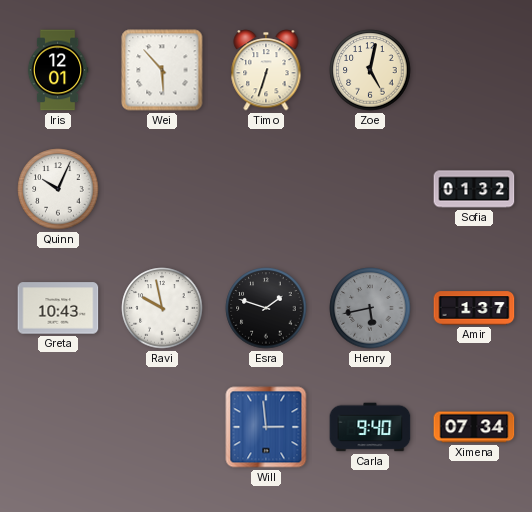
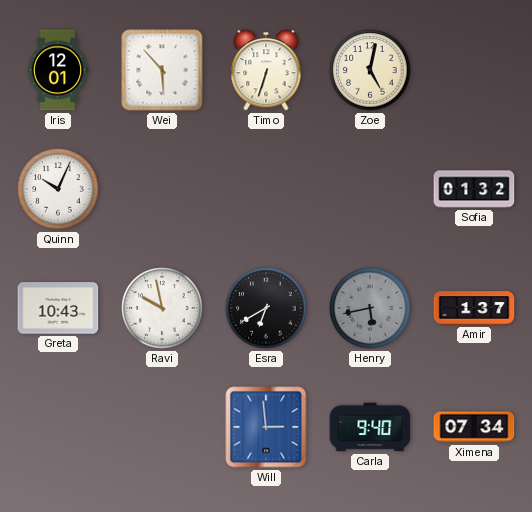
Esra: 1:48 -> 6:40 (266, 308)
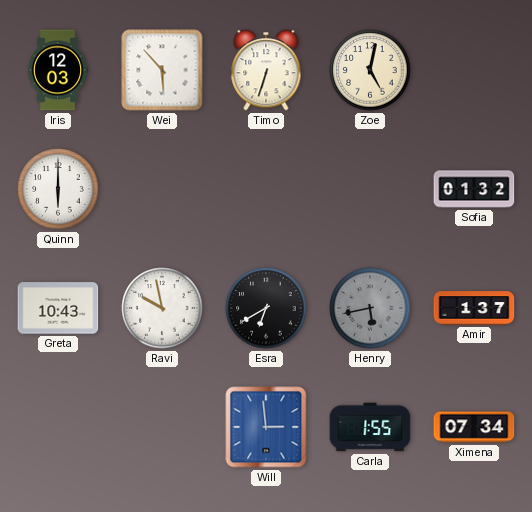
Iris: 12:01 -> 12:03 (58, 70)
Quinn: 10:04 -> 6:00 (58, 189)
Carla: 9:40 -> 1:55 (370, 427)
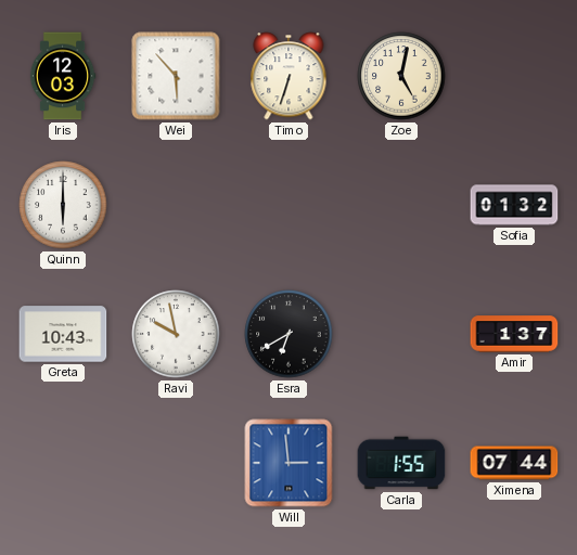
Henry: 5:43 -> none (370, 308)
Ximena: 07:34 -> 07:44 (514, 463)
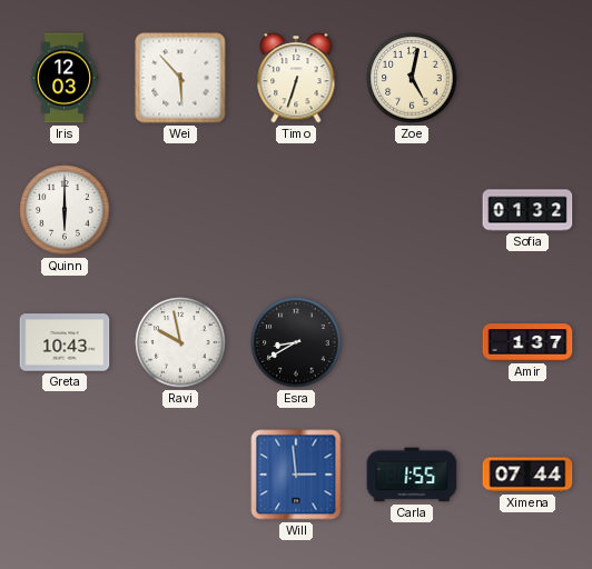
Esra: 6:40 -> 8:40 (296, 342)
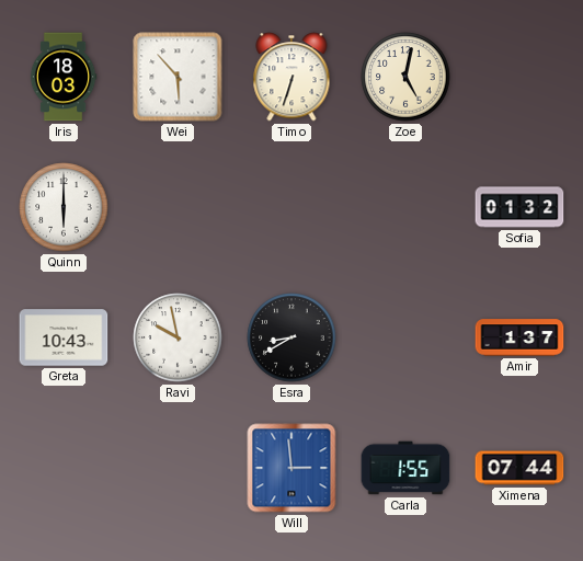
Iris: 12:03 -> 18:03 (64, 77)
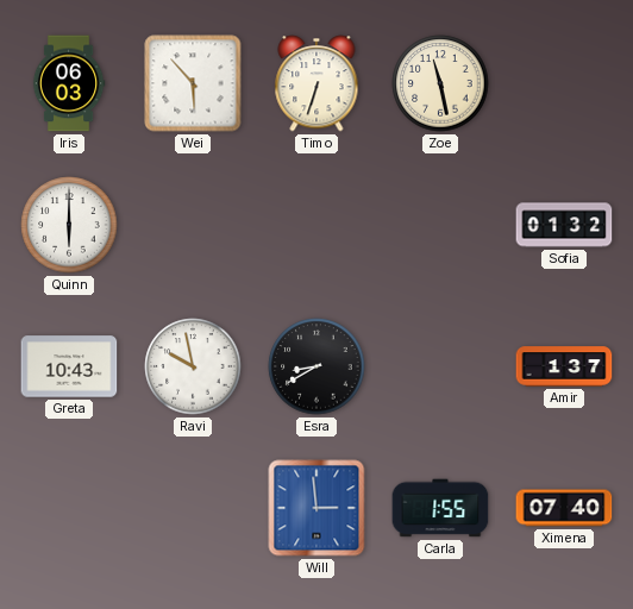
Iris: 18:03 -> 06:03 (69, 83)
Zoe: 5:02 -> 11:28 (440, 83)
Ximena: 07:44 -> 07:40 (564, 508)
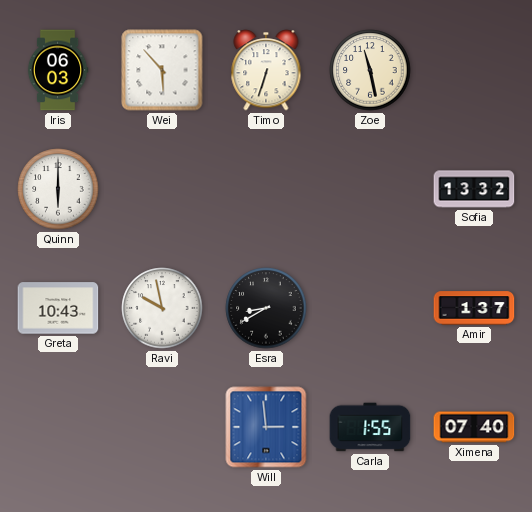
Sofia: 01:32 -> 13:32 (474, 189)
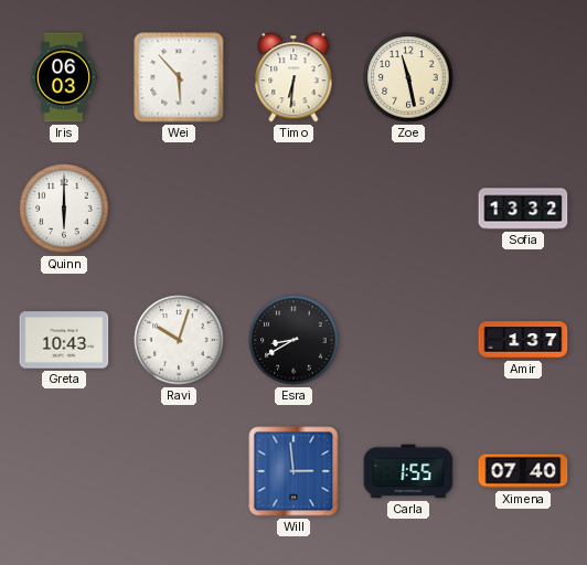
Timo: 6:33 -> 6:31 (293, 77)
Ravi: 9:58 -> 10:03 (179, 340)
